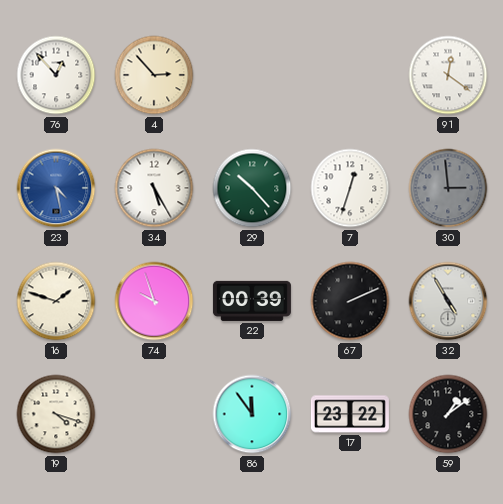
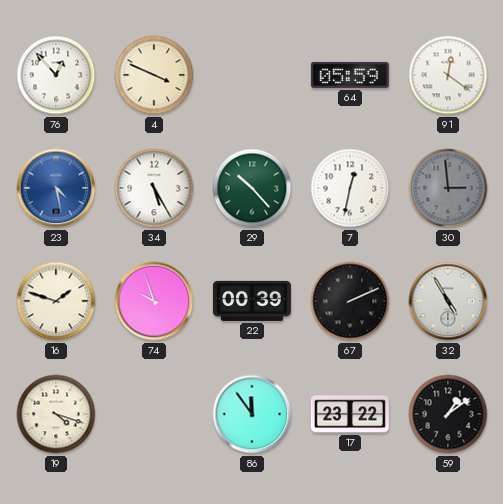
4: 2:53 -> 3:49 (154, 75)
64: none -> 05:59 (350, 75)
7: 12:33 -> 12:32 (350, 188)
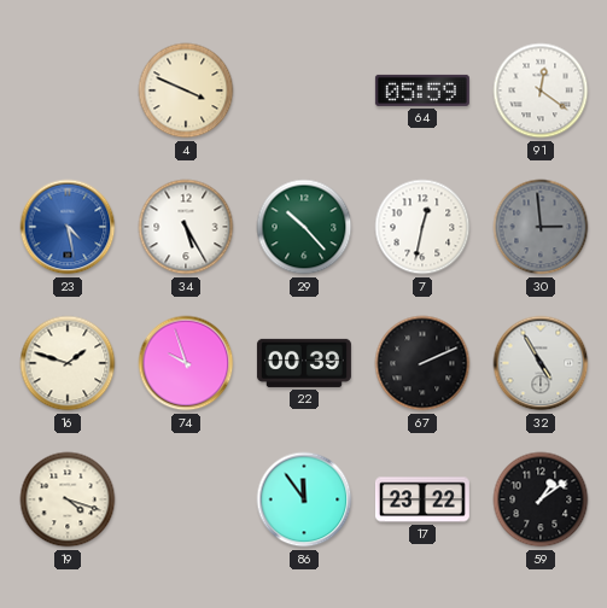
76: 12:53 -> none (56, 75)
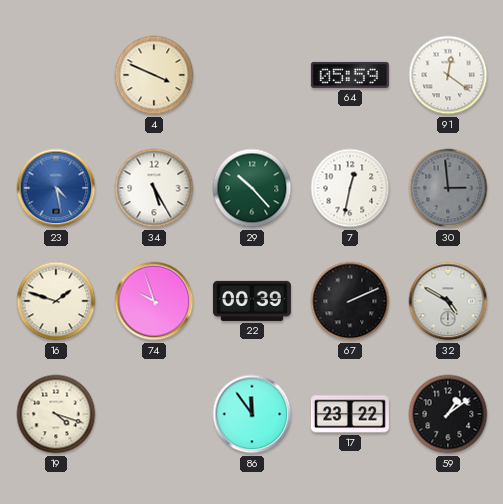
32: 4:55 -> 4:50 (448, 301)
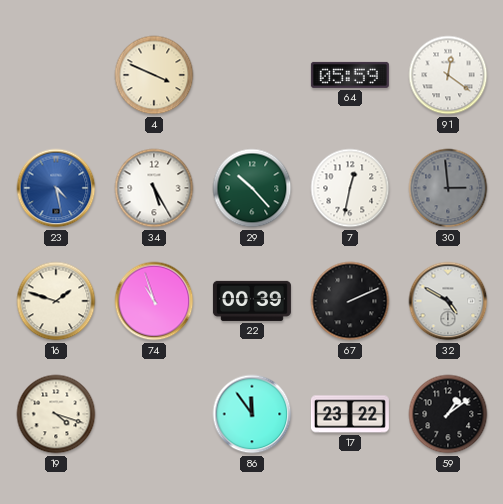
74: 9:57 -> 10:57 (154, 301)
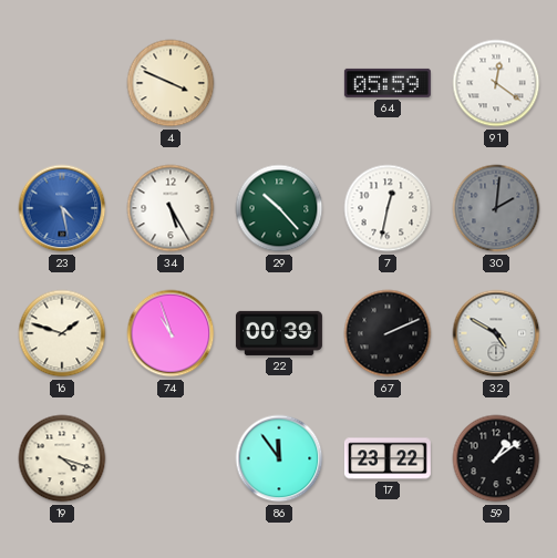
30: 2:59 -> 2:01 (496, 208)
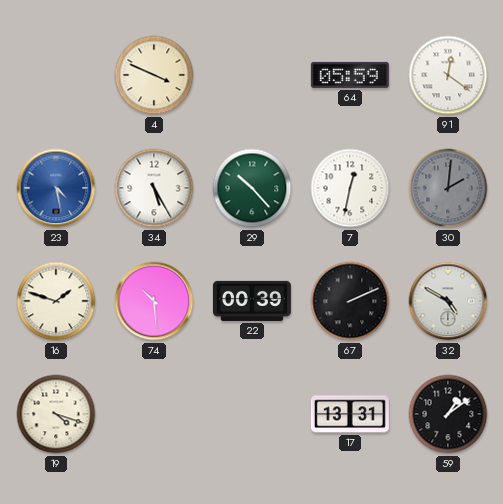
74: 10:57 -> 10:29 (154, 301)
86: 11:54 -> none (279, 458)
17: 23:22 -> 13:31 (350, 414)
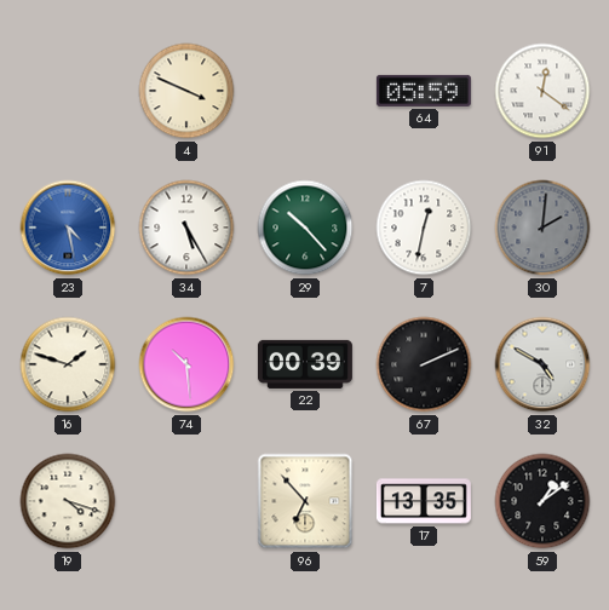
96: none -> 6:53 (305, 501)
17: 13:31 -> 13:35 (424, 501)
